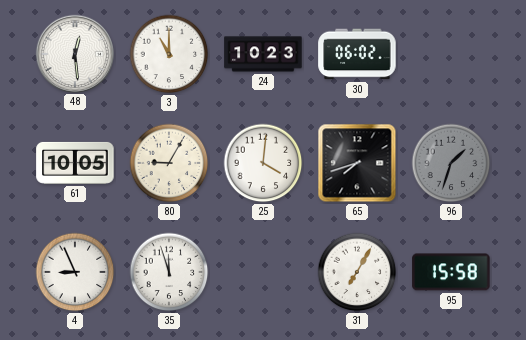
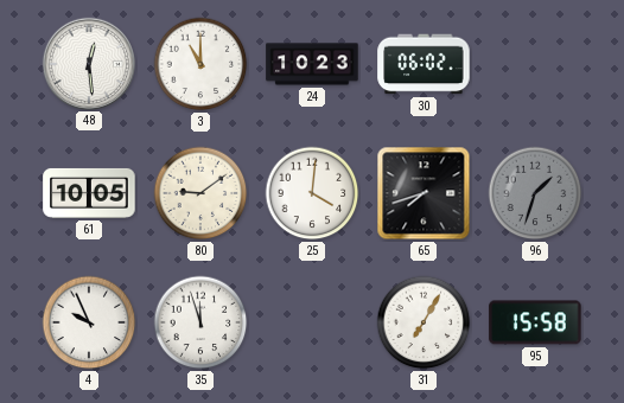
80: 9:05 -> 9:09 (200, 193)
4: 8:56 -> 9:56 (89, 322)
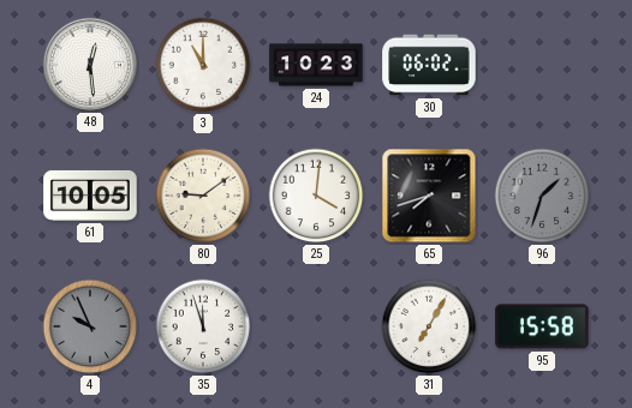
4 dial: white -> grey (90, 326)
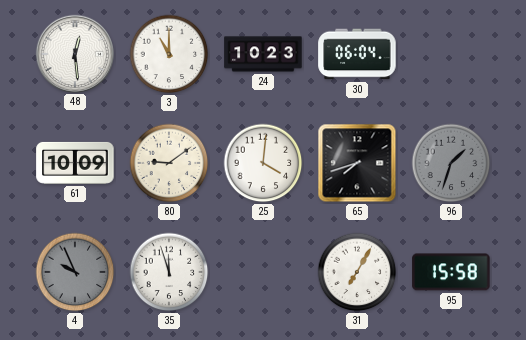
30: 06:02 -> 06:04 (357, 54)
61: 10:05 -> 10:09 (75, 163)
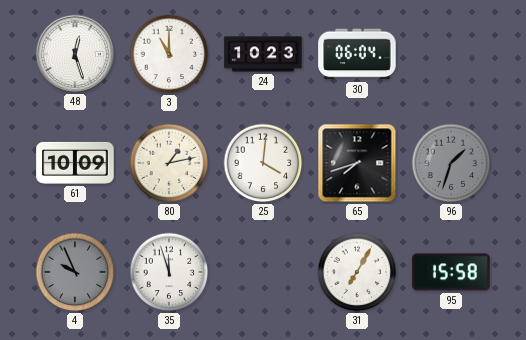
48: 12:29 -> 12:27 (74, 53)
80: 9:09 -> 1:13 (169, 163)
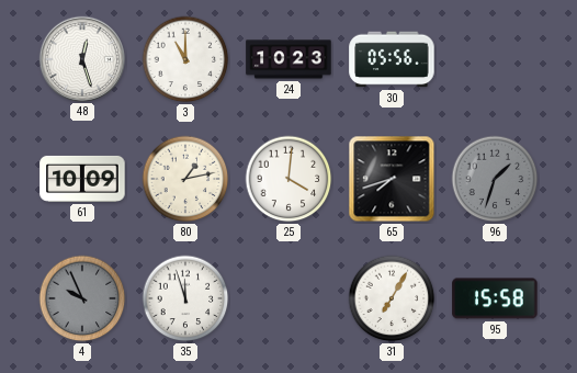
30: 06:04 -> 05:56 (392, 59)
